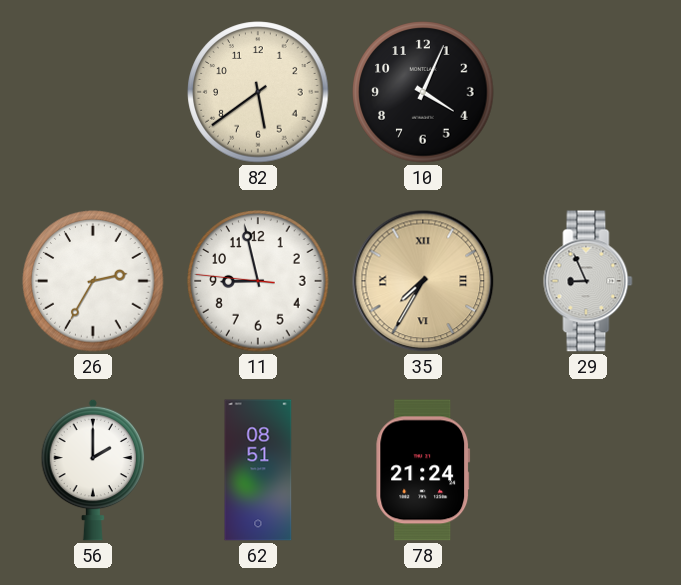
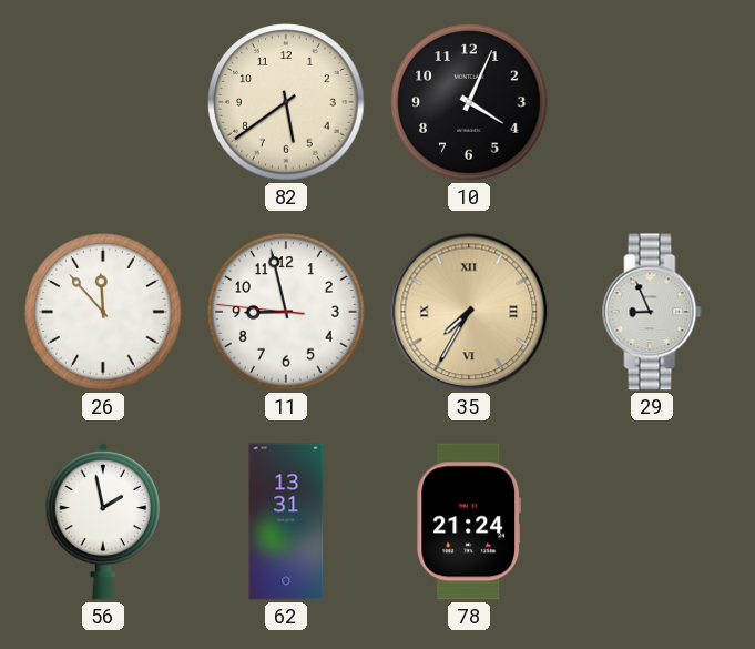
26: 2:35 -> 11:53 (103, 312)
56: 2:00 -> 1:58 (103, 521)
62: 08:51 -> 13:31 (286, 521)
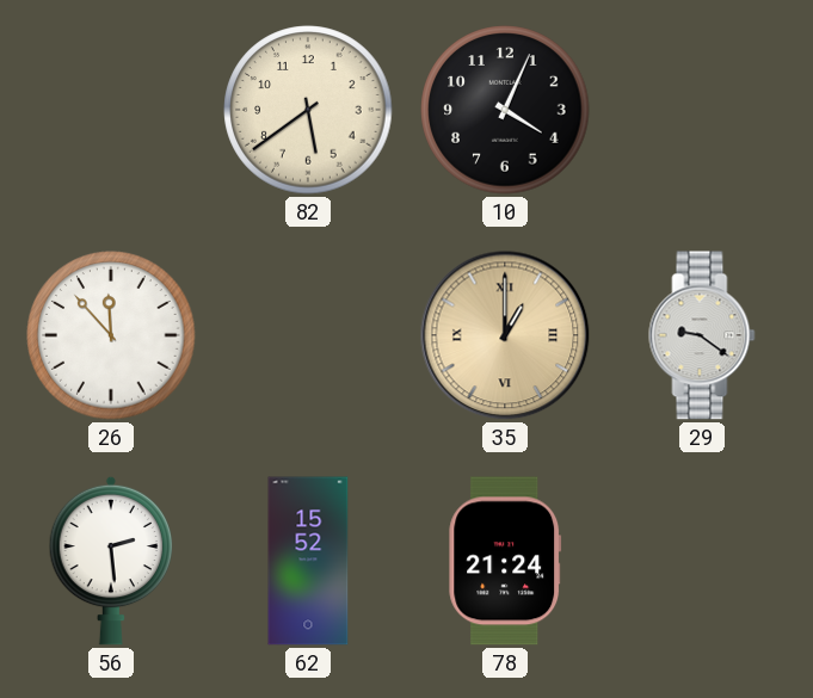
11: 8:57 -> none (286, 312)
35: 7:35 -> 1:00 (505, 335)
29: 8:56 -> 9:21 (702, 335)
56: 1:58 -> 2:29 (111, 561)
62: 13:31 -> 15:52 (308, 561)
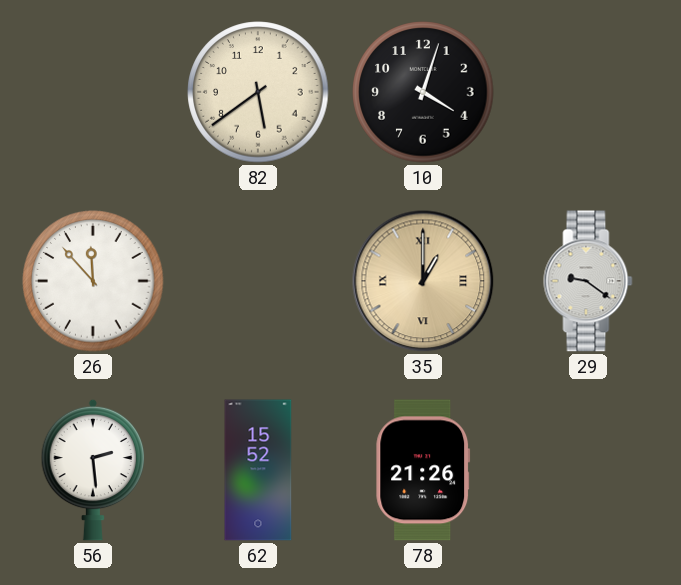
10: 4:04 -> 4:03 (423, 92)
78: 21:24 -> 21:26 (423, 470)
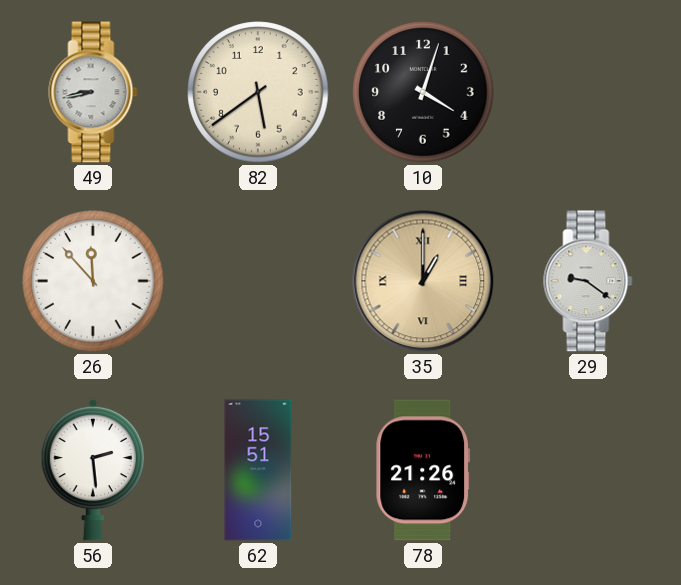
49: none -> 8:43 (93, 92)
62: 15:52 -> 15:51 (258, 470)
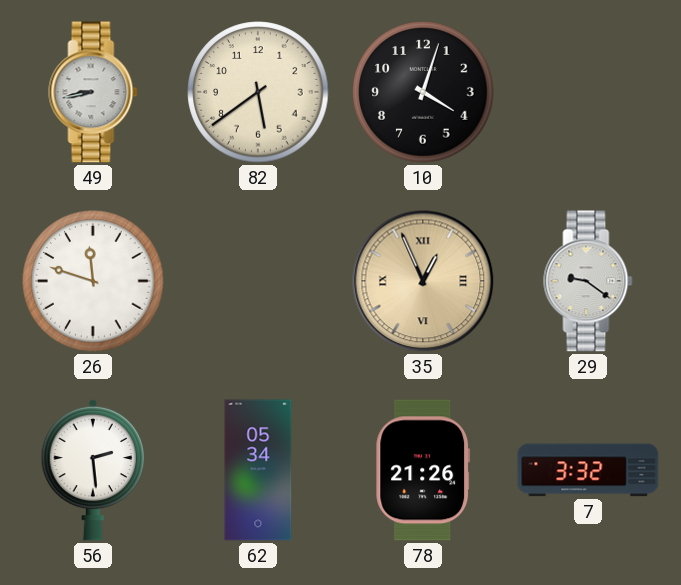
26: 11:53 -> 11:48 (93, 281)
35: 1:00 -> 12:56 (423, 281)
62: 15:51 -> 05:34 (258, 470)
7: none -> 3:32 (588, 470)
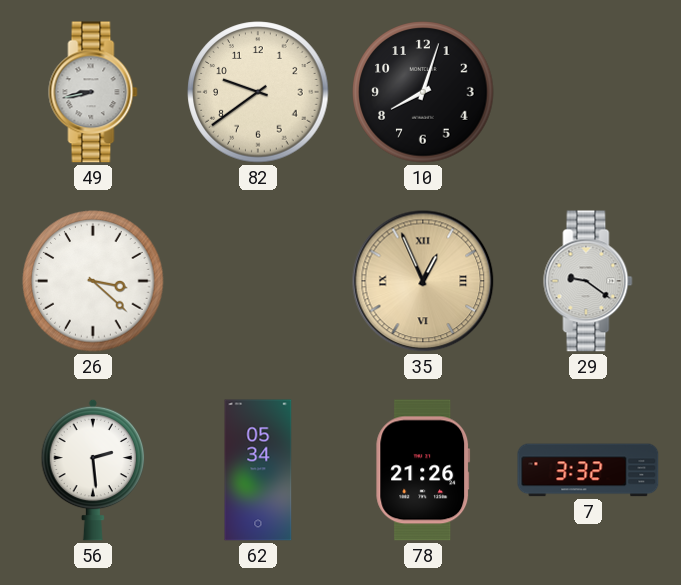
82: 5:39 -> 9:39 (258, 92)
10: 4:03 -> 8:03 (423, 92)
26: 11:48 -> 3:22 (93, 281)
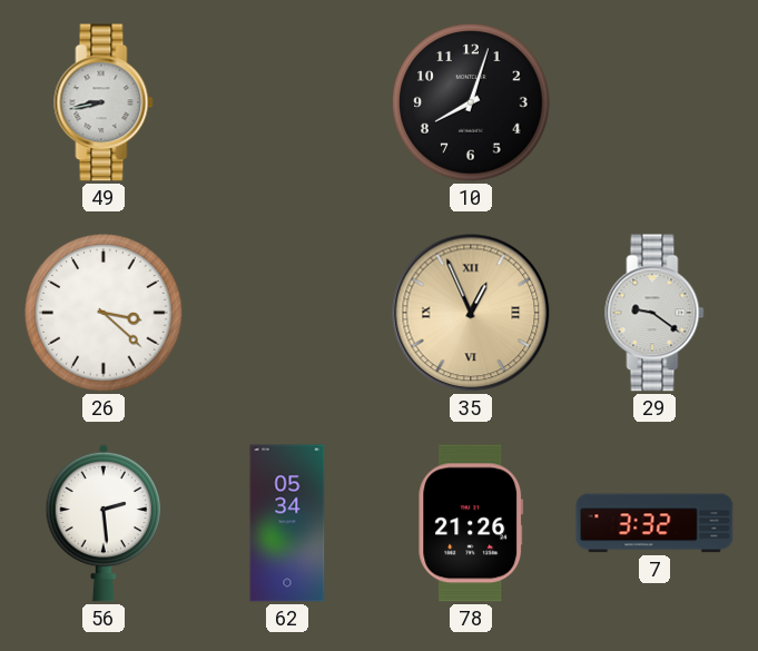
82: 9:39 -> none (258, 92)
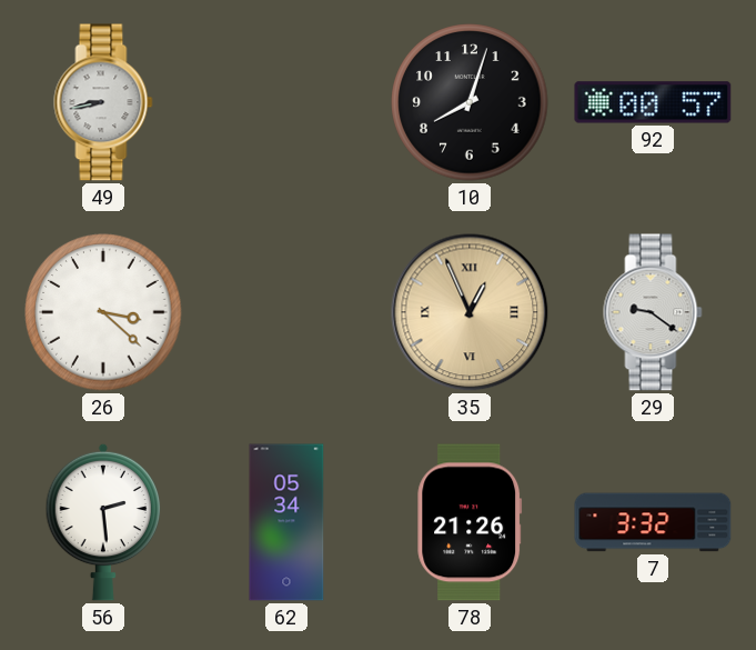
92: none -> 00:57 (653, 102)
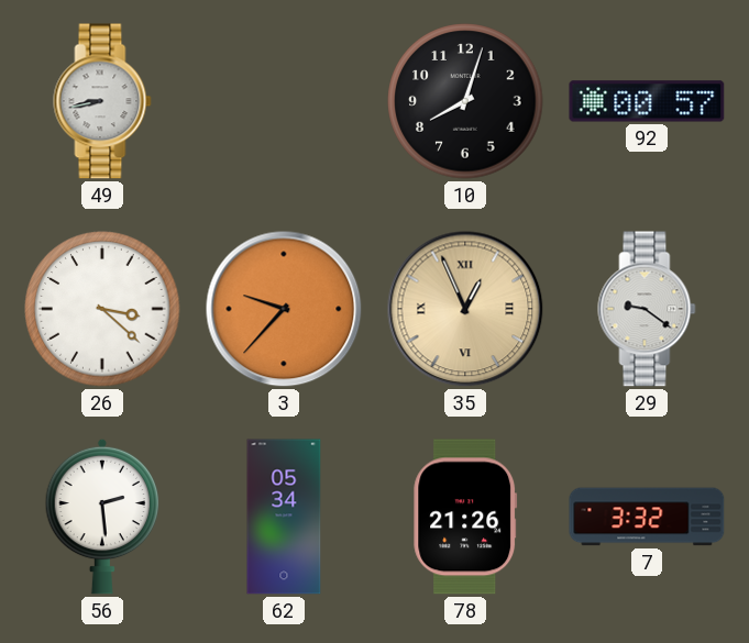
3: none -> 9:37 (284, 309)
